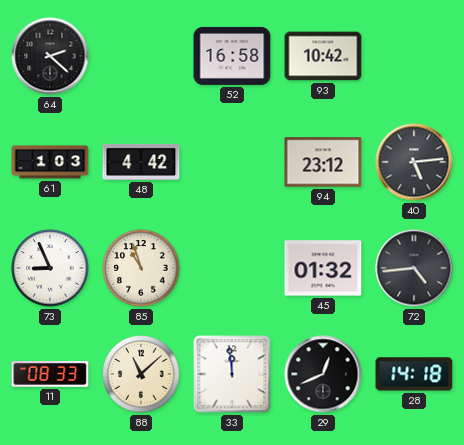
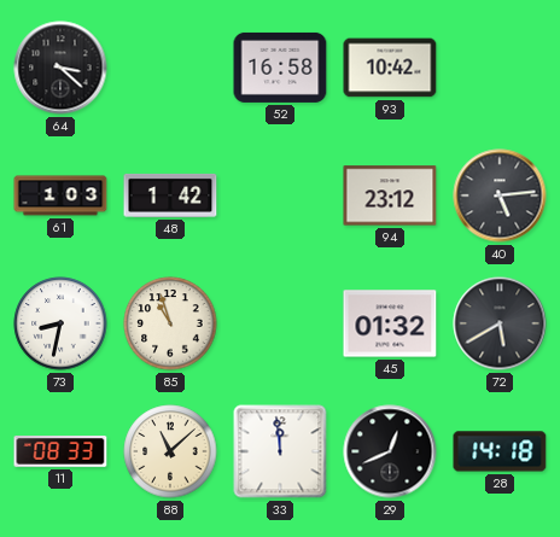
64: 2:22 -> 3:22 (60, 68)
48: 4:42 -> 1:42 (170, 195)
73: 8:56 -> 8:32 (60, 323)
72: 4:44 -> 5:40 (500, 323)
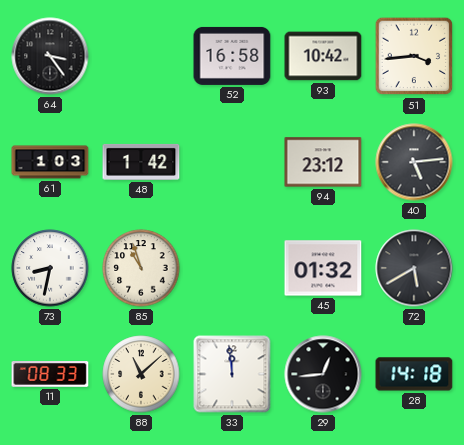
64: 3:22 -> 3:24 (50, 56)
51: none -> 3:44 (414, 56)
29: 12:41 -> 12:44 (323, 374)
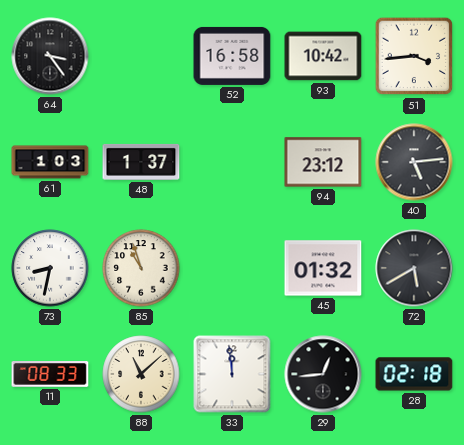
48: 1:42 -> 1:37 (141, 162)
28: 14:18 -> 02:18 (414, 374)
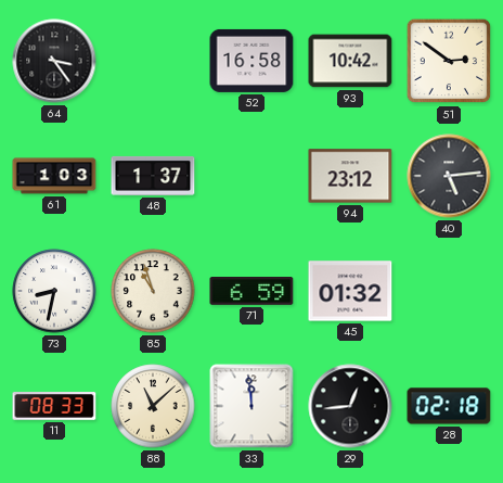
51: 3:44 -> 2:51 (449, 61)
71: none -> 6:59 (251, 292)
72: 5:40 -> none (414, 268)
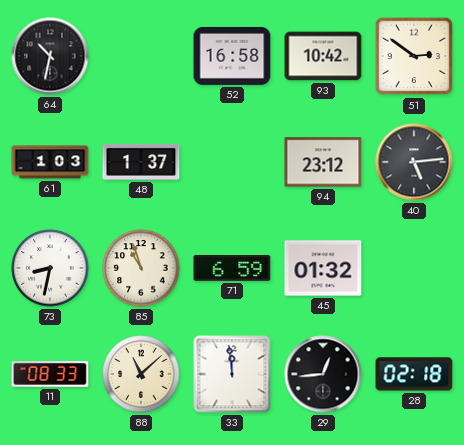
64: 3:24 -> 10:32 (50, 56)
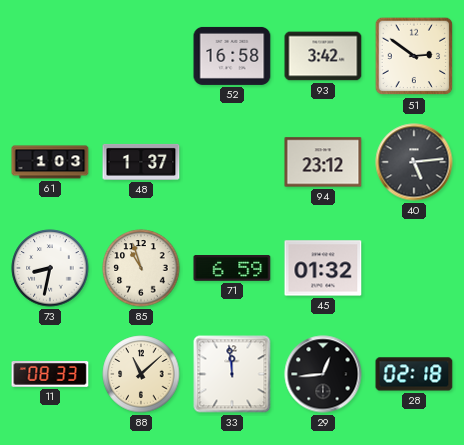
64: 10:32 -> none (50, 56)
93: 10:42 -> 3:42 (323, 56)
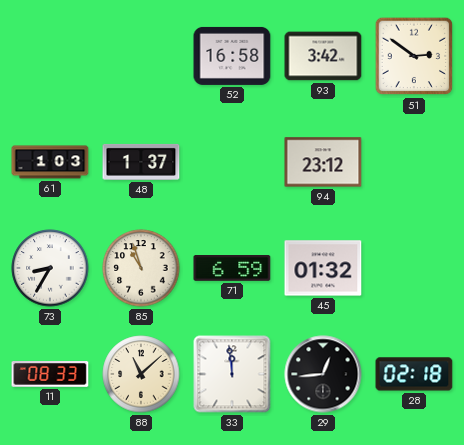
40: 5:14 -> none (414, 162)
73: 8:32 -> 8:35 (50, 268)
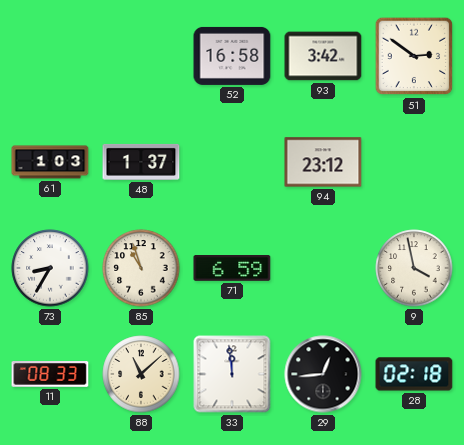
45: 01:32 -> none (323, 268)
9: none -> 3:58 (414, 268)
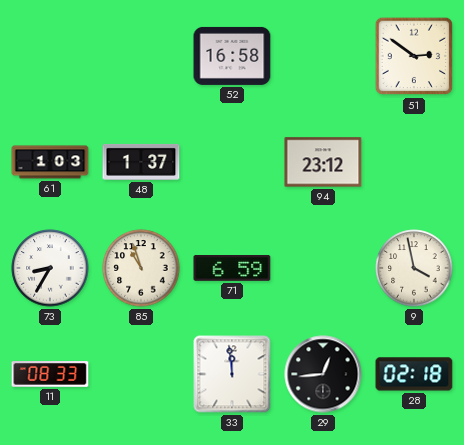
93: 3:42 -> none (323, 56)
88: 11:08 -> none (141, 374)
